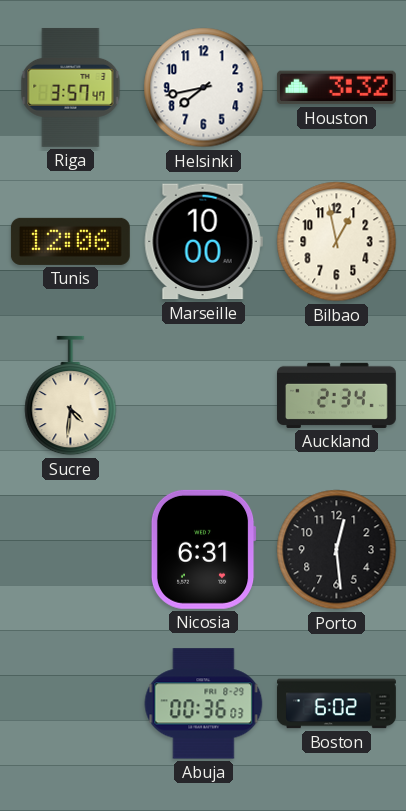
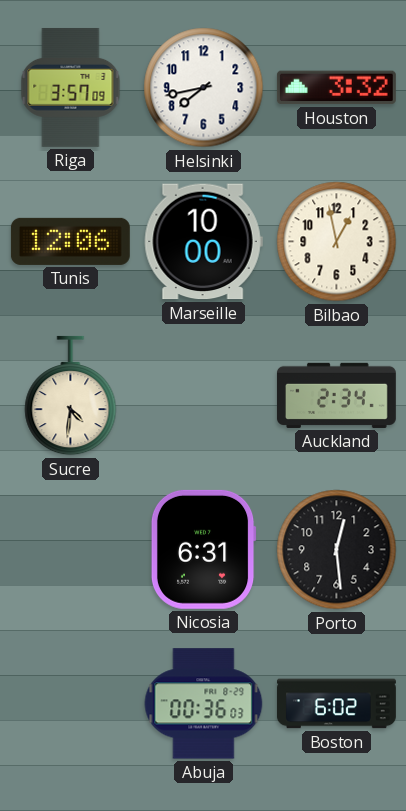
Riga: 3:57:47 -> 3:57:09 (71, 87)
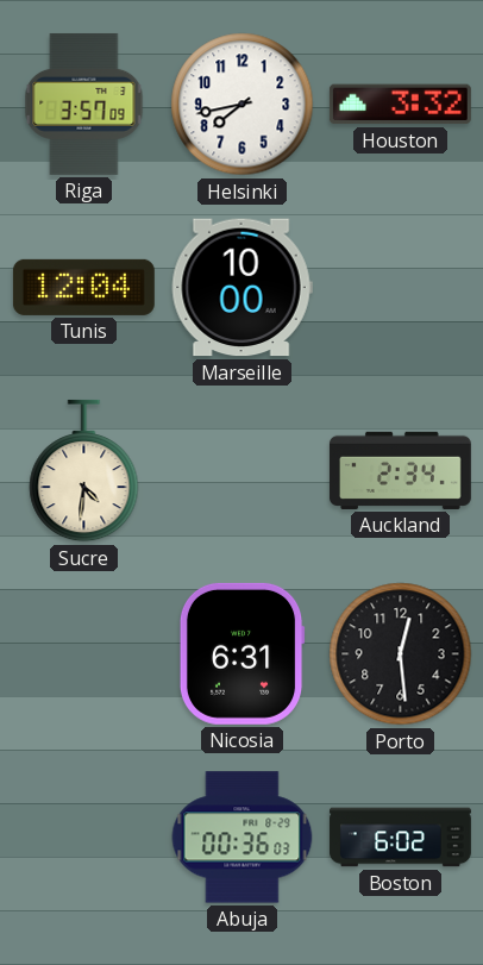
Tunis: 12:06 -> 12:04 (83, 287)
Bilbao: 12:58 -> none (337, 242)
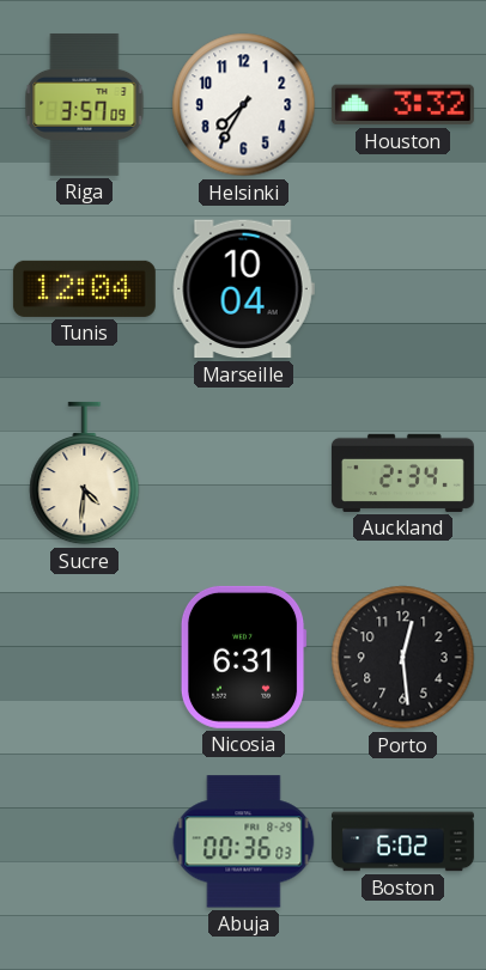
Helsinki: 7:43 -> 7:35 (244, 105)
Marseille: 10:00 -> 10:04 (243, 289)
